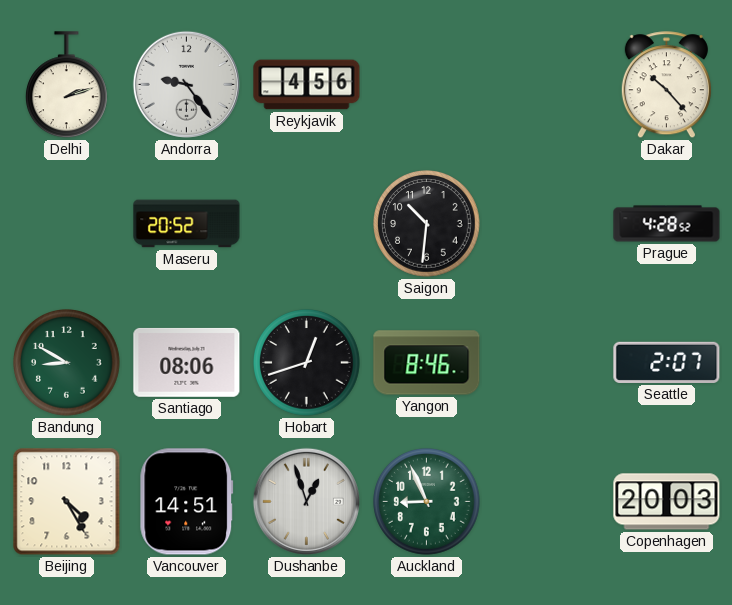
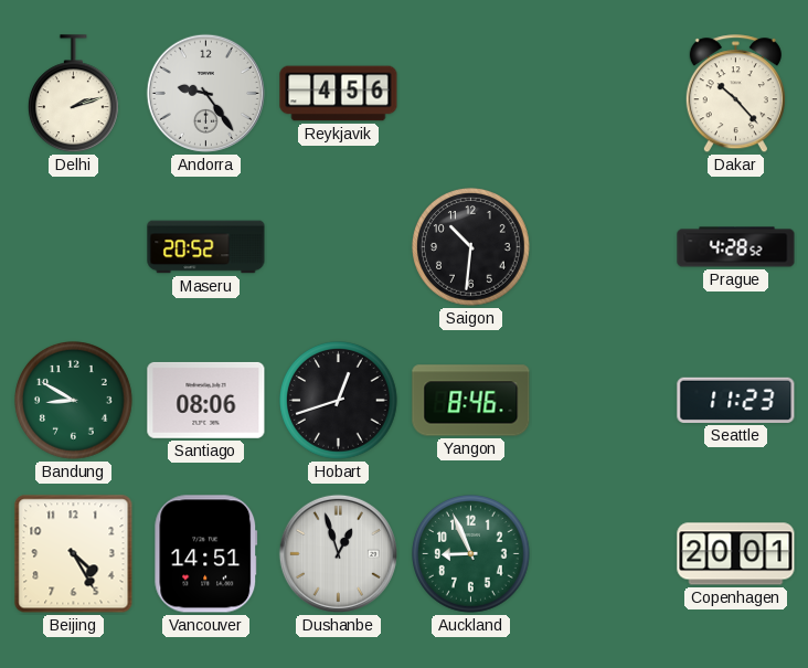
Seattle: 2:07 -> 11:23 (736, 400)
Copenhagen: 20:03 -> 20:01 (736, 554)
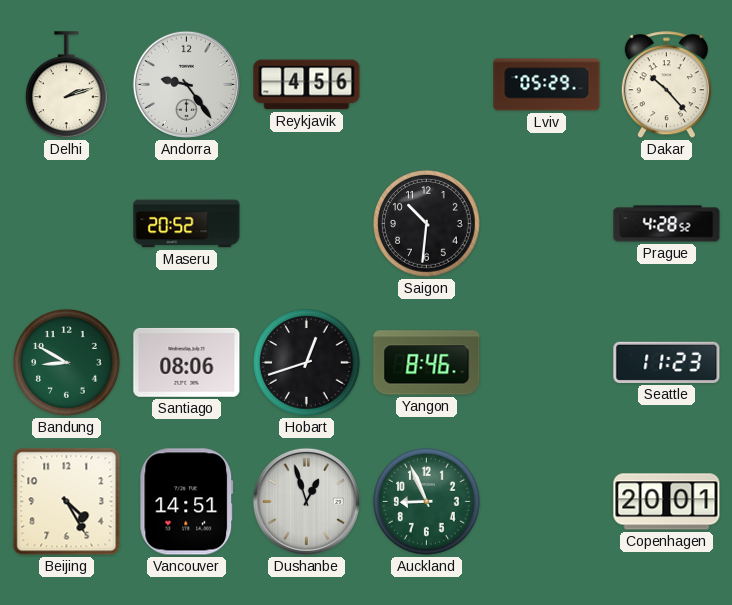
Lviv: none -> 05:29 (547, 85)
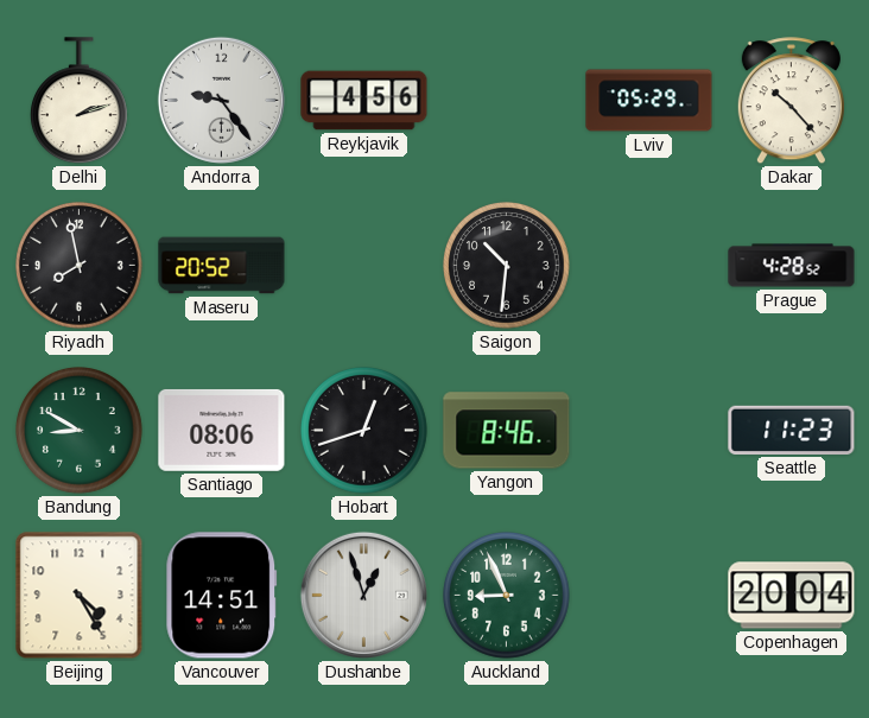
Riyadh: none -> 7:58 (80, 266)
Copenhagen: 20:01 -> 20:04 (792, 596)
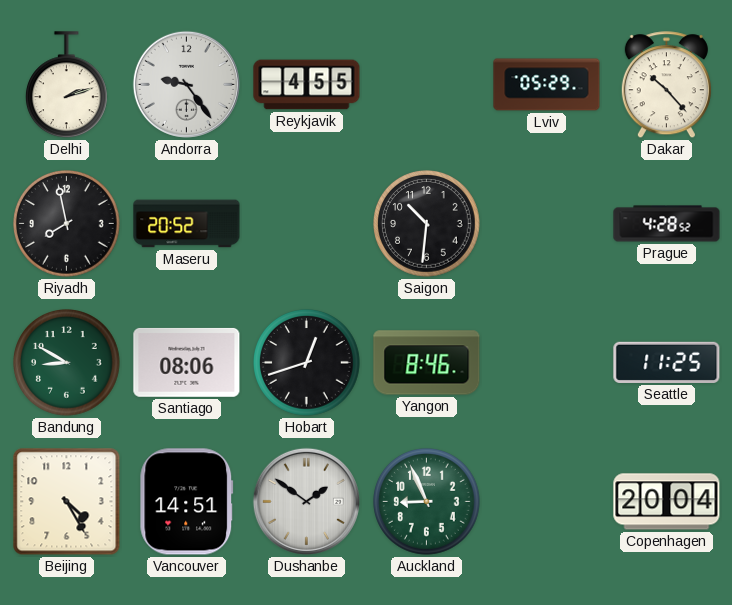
Reykjavik: 4:56 -> 4:55 (307, 85)
Seattle: 11:23 -> 11:25 (667, 362)
Dushanbe: 12:57 -> 1:51 (306, 501)
